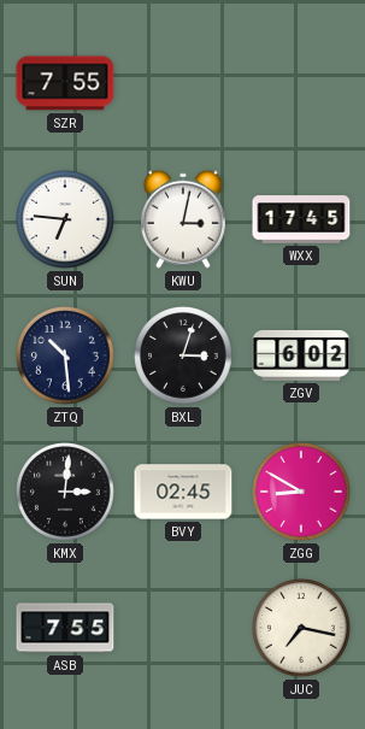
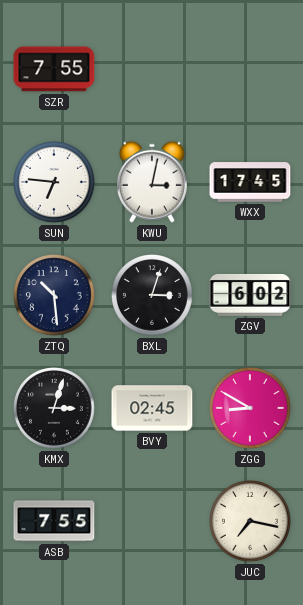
KMX: 3:01 -> 3:03 (55, 409)
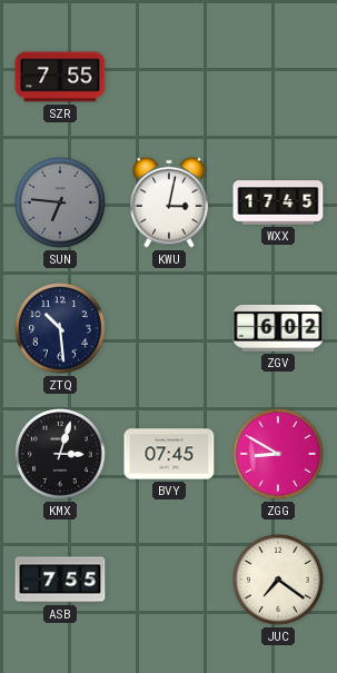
SUN dial: white -> grey (61, 204)
BXL: 3:03 -> none (153, 296)
BVY: 02:45 -> 07:45 (169, 454)
JUC: 7:17 -> 7:21 (279, 581)
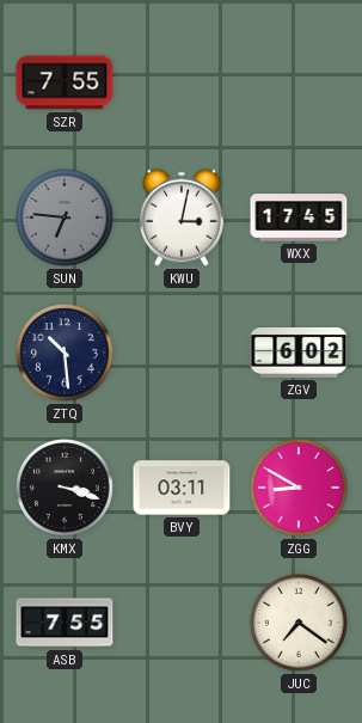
KMX: 3:03 -> 3:18 (66, 489)
BVY: 07:45 -> 03:11 (182, 488)
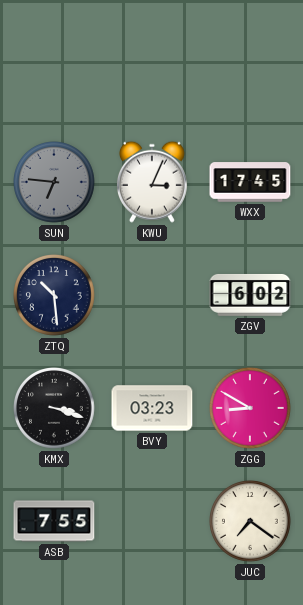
SZR: 7:55 -> none (65, 82)
KWU: 3:02 -> 3:04 (152, 182)
BVY: 03:11 -> 03:23 (152, 408)
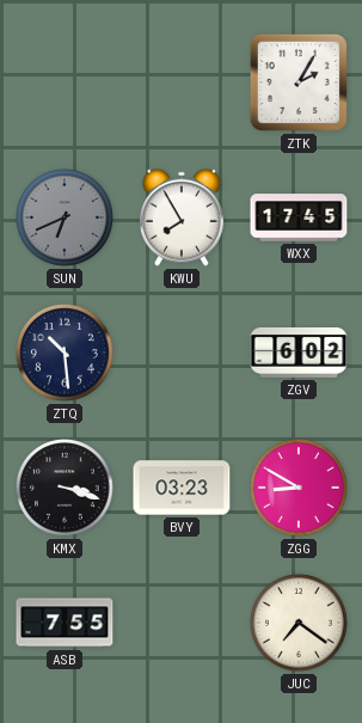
ZTK: none -> 2:05 (299, 82)
SUN: 6:46 -> 6:41 (66, 219)
KWU: 3:04 -> 7:55 (182, 217)
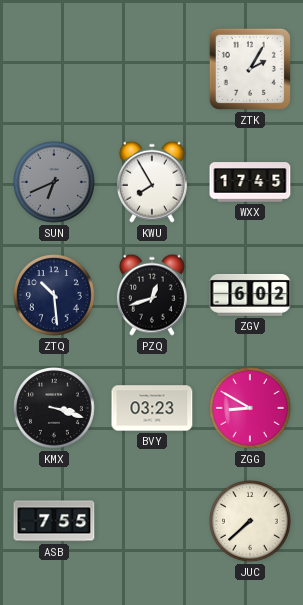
PZQ: none -> 12:42 (152, 295)
JUC: 7:21 -> 7:38 (251, 522)
